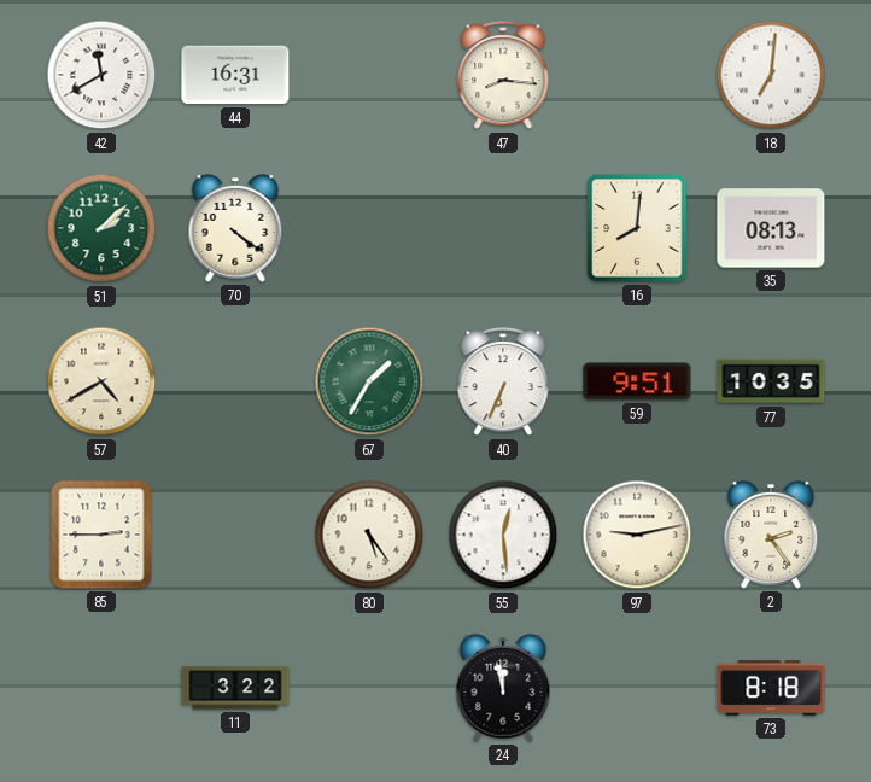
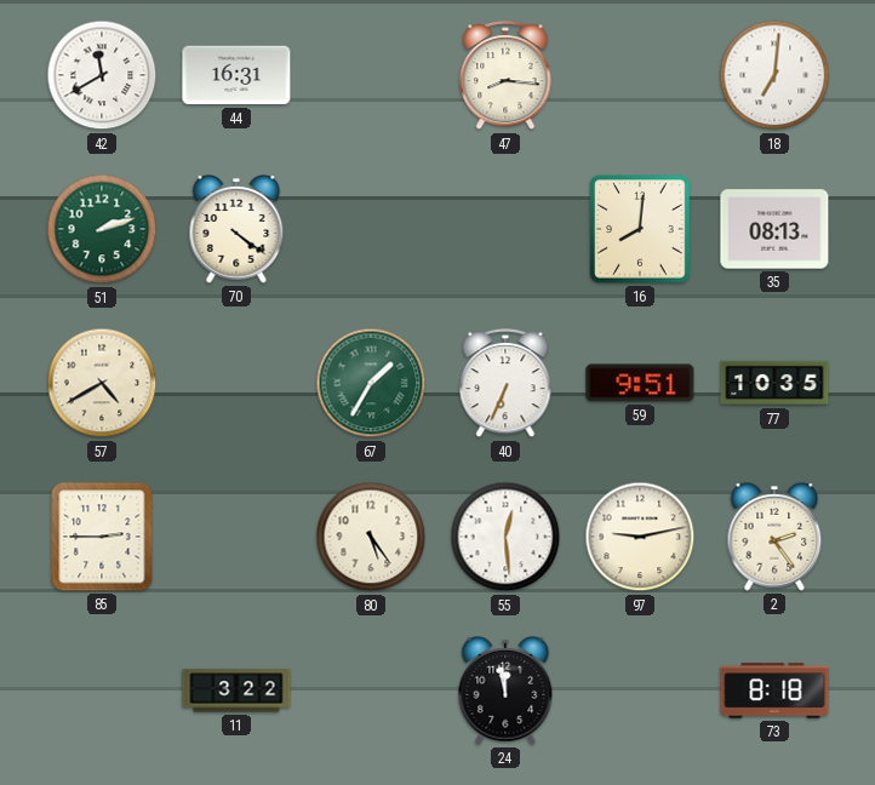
51: 2:08 -> 2:12 (102, 229)
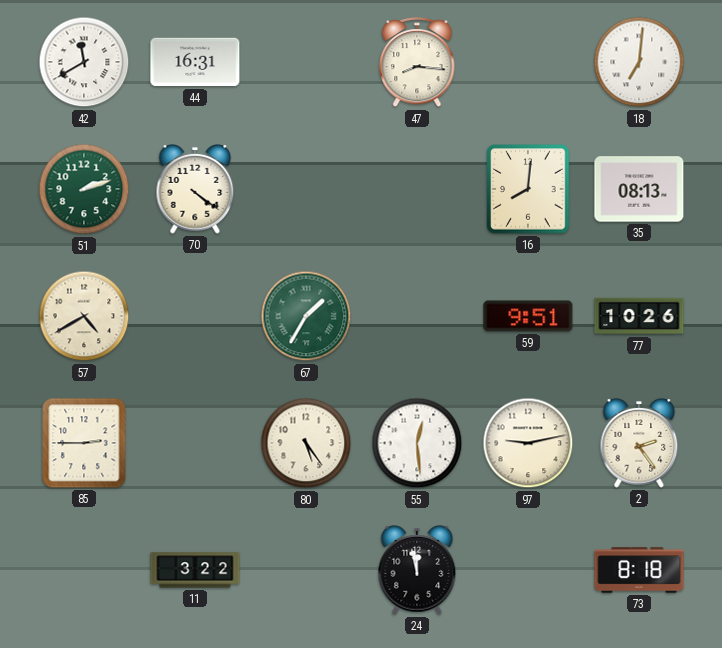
40: 6:34 -> none (505, 384)
77: 10:35 -> 10:26 (639, 316)
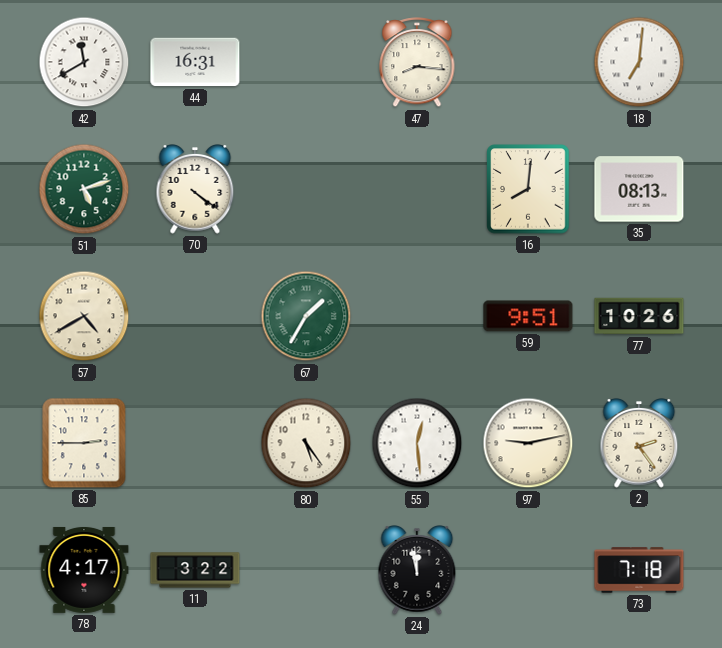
51: 2:12 -> 5:12 (84, 189)
78: none -> 4:17 (84, 570)
73: 8:18 -> 7:18 (639, 570)
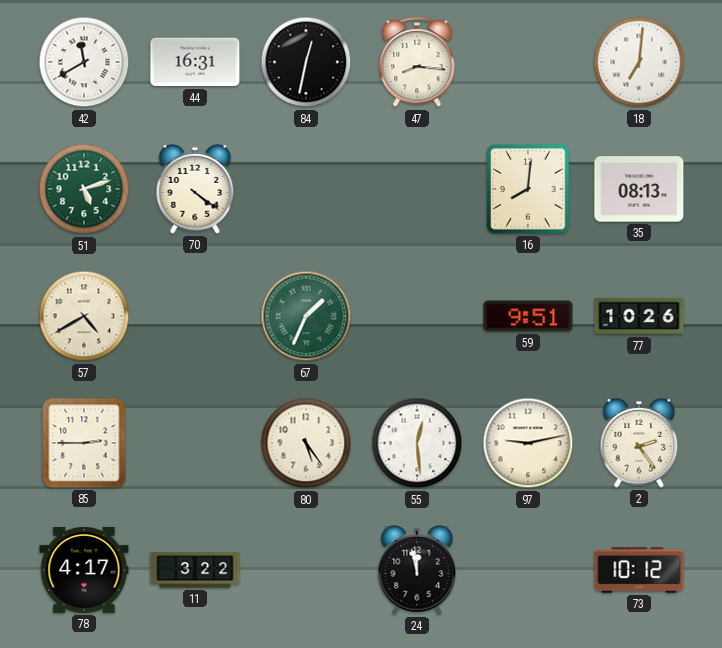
84: none -> 12:32 (306, 62)
67: 1:35 -> 1:34 (306, 316)
73: 7:18 -> 10:12 (639, 570)
